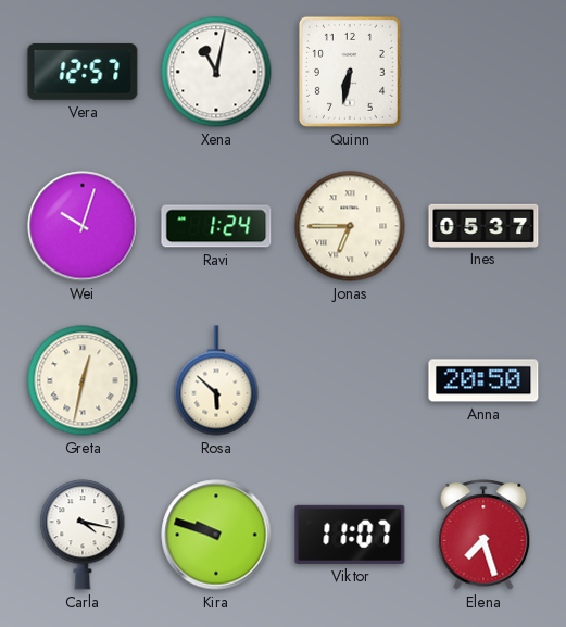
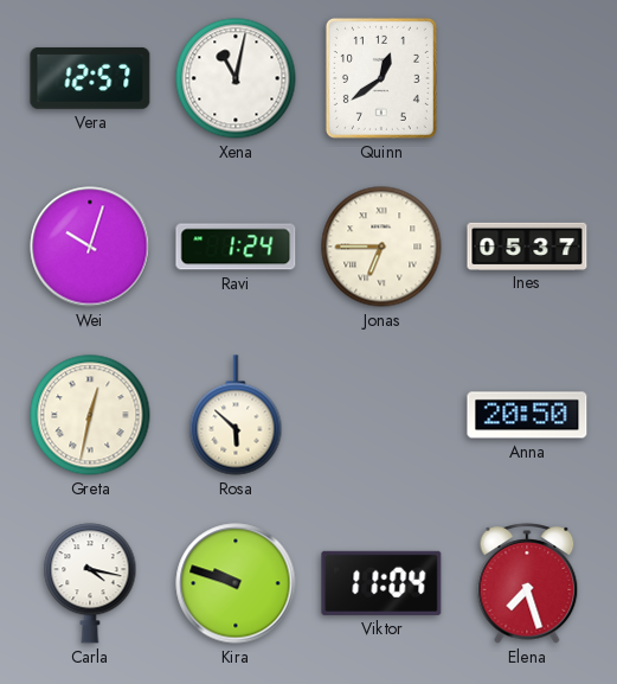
Quinn: 6:32 -> 12:39 (381, 78)
Viktor: 11:07 -> 11:04 (381, 583)
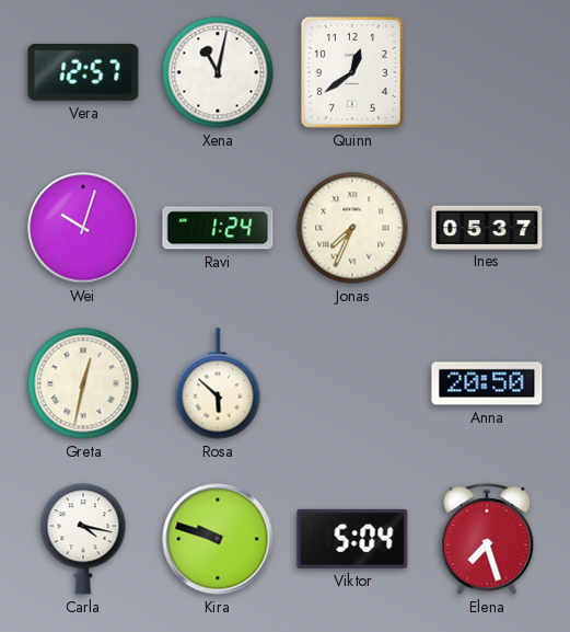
Jonas: 6:45 -> 7:34 (352, 228)
Viktor: 11:04 -> 5:04 (352, 539)
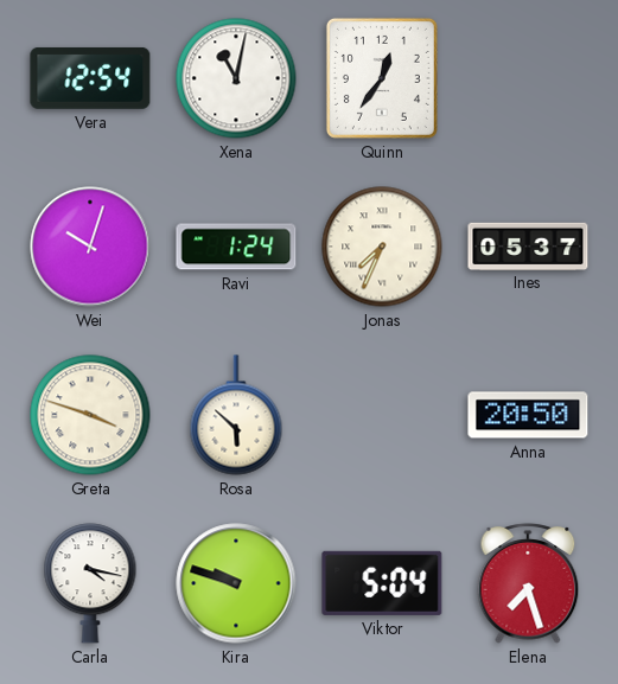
Vera: 12:57 -> 12:54 (90, 78)
Quinn: 12:39 -> 12:36 (382, 78)
Greta: 12:32 -> 3:48 (90, 415)
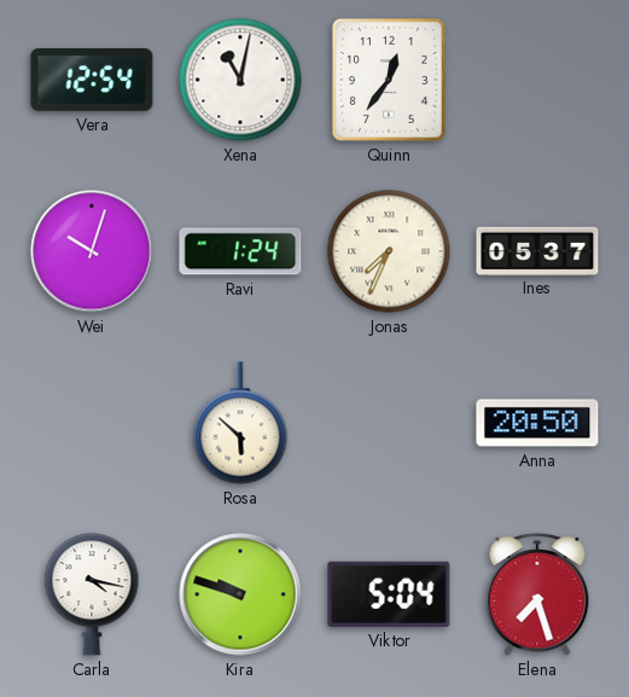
Greta: 3:48 -> none (90, 415)
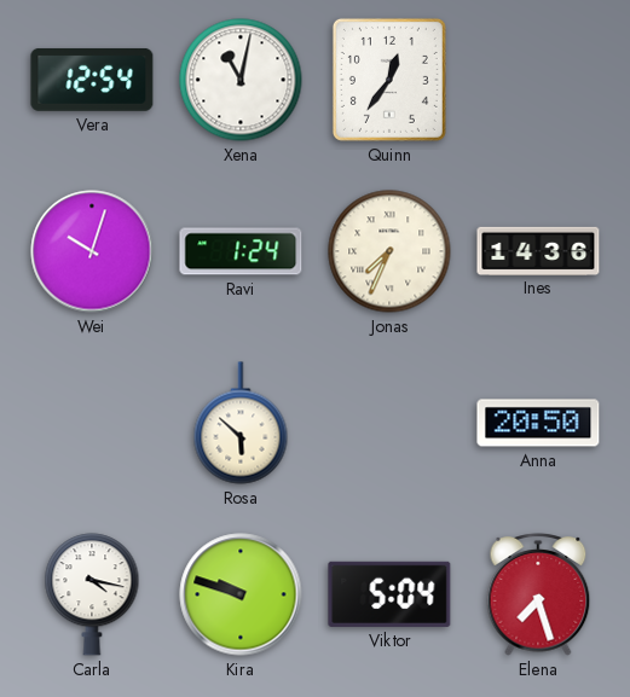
Ines: 05:37 -> 14:36 (538, 250)
